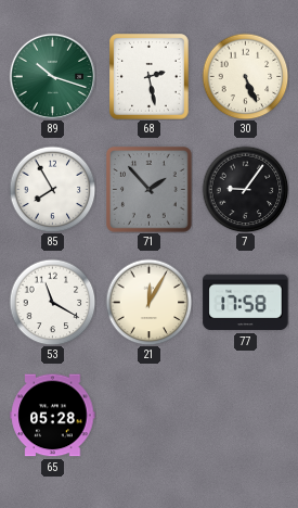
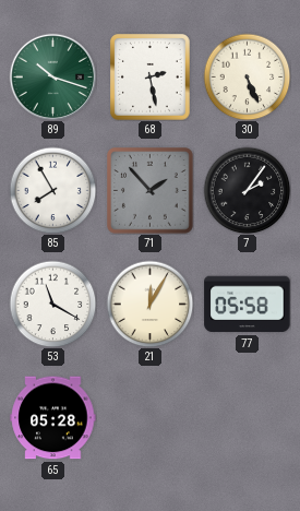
7: 9:06 -> 2:06 (247, 190)
77: 17:58 -> 05:58 (248, 305)
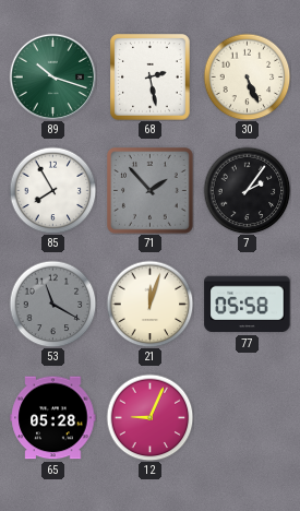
53 dial: white -> grey (52, 304)
21: 12:05 -> 12:03 (149, 304)
12: none -> 9:04 (149, 417)
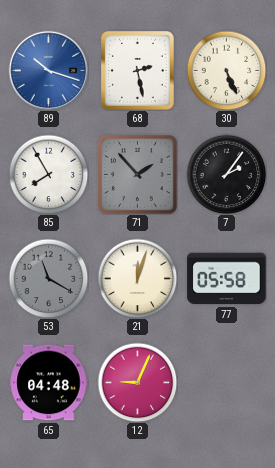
89 dial: green -> blue (48, 70)
65: 05:28 -> 04:48 (49, 383)
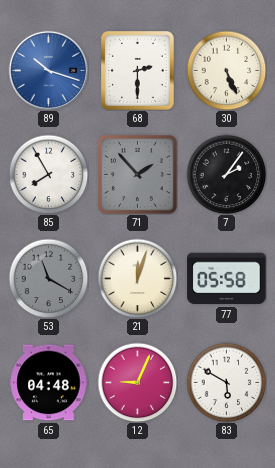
68: 2:28 -> 2:30 (138, 71)
83: none -> 5:50 (226, 382)
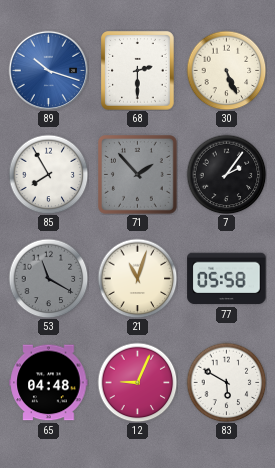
21: 12:03 -> 11:03 (137, 278)
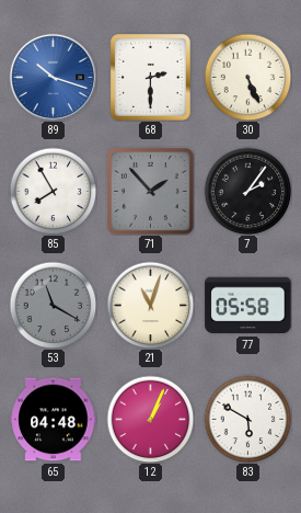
12: 9:04 -> 1:04 (150, 419)
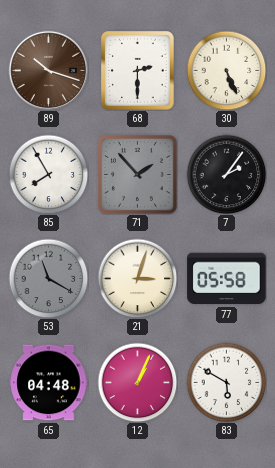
89 dial: blue -> brown (48, 70)
21: 11:03 -> 3:03 (137, 278)
